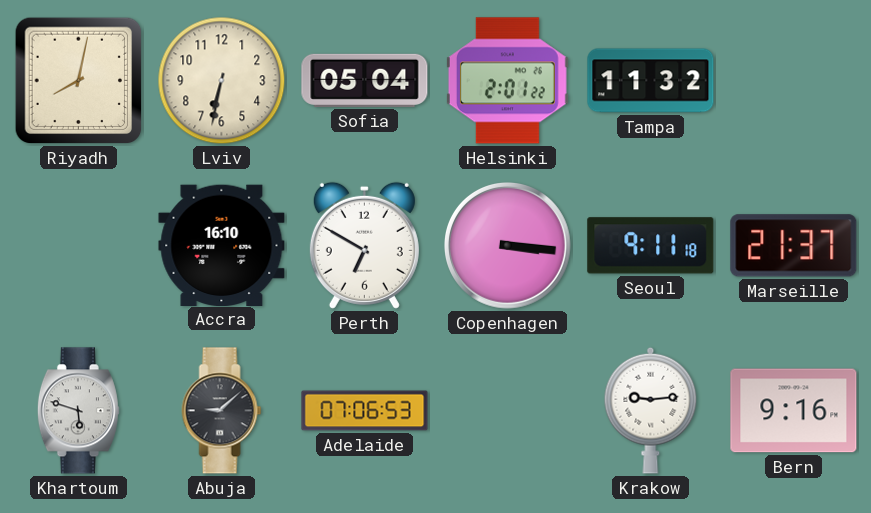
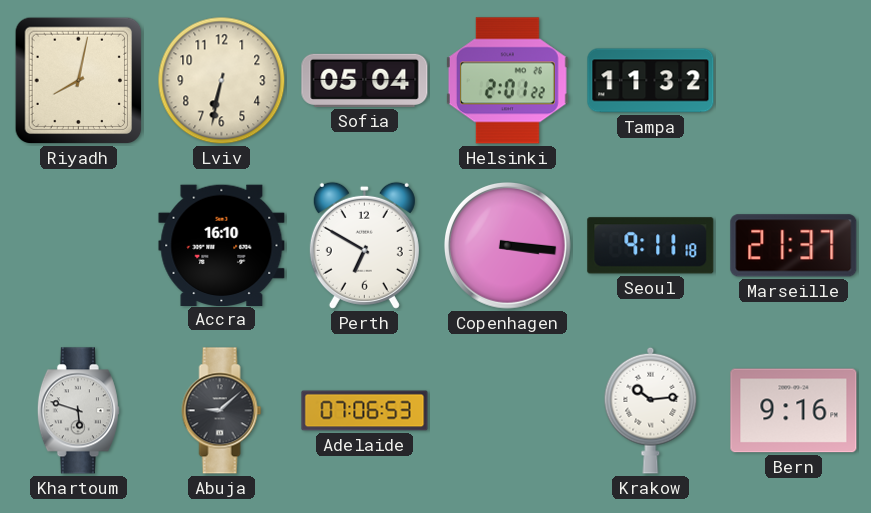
Krakow: 9:14 -> 10:14 (651, 410)
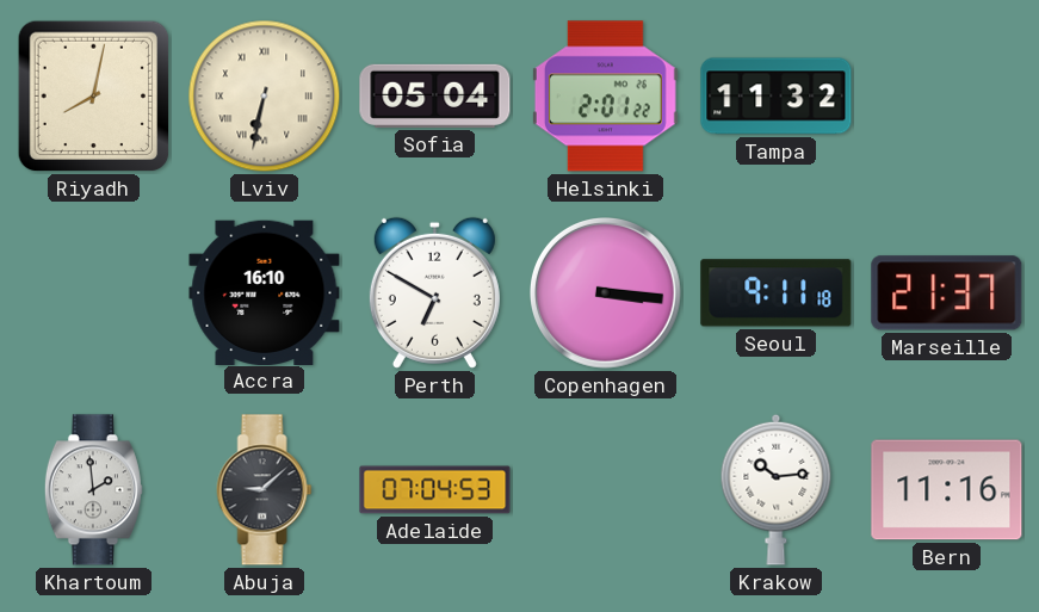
Lviv numerals: Arabic -> Roman (265, 97)
Khartoum: 5:48 -> 1:59 (93, 490)
Adelaide: 07:06 -> 07:04 (435, 490)
Bern: 9:16 -> 11:16 (947, 490)
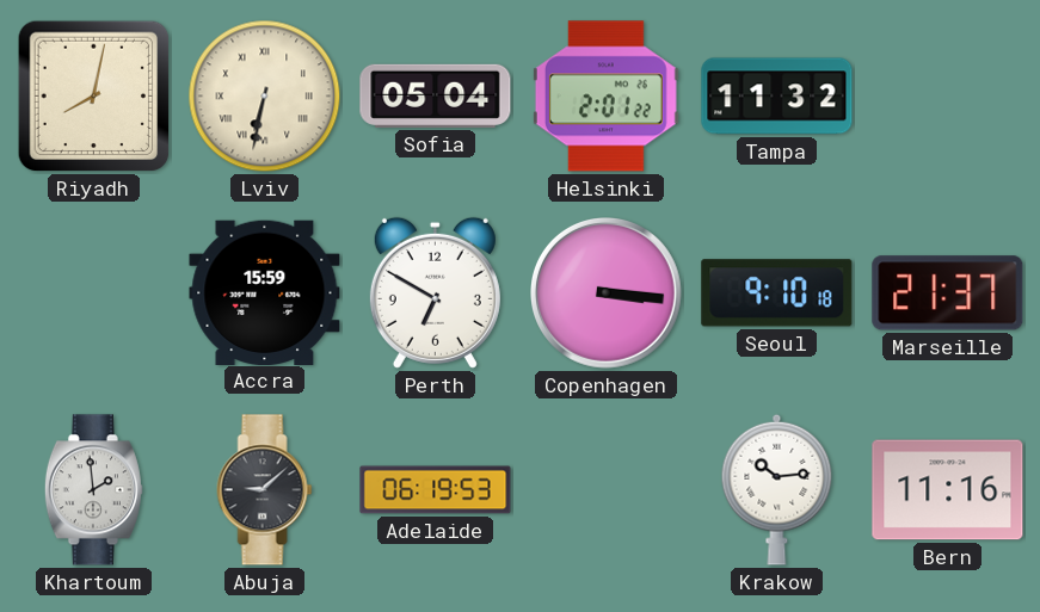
Accra: 16:10 -> 15:59 (265, 292)
Seoul: 9:11 -> 9:10 (777, 293)
Adelaide: 07:04 -> 06:19 (436, 490)
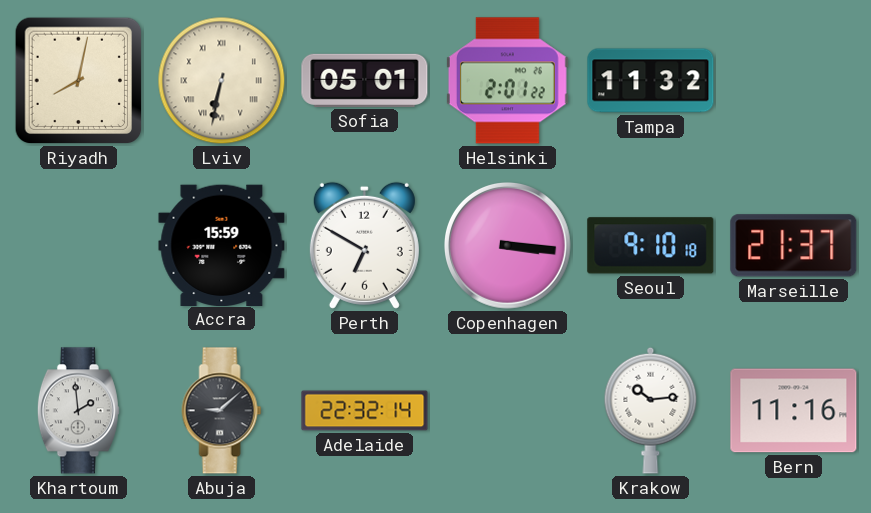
Sofia: 05:04 -> 05:01 (365, 80)
Adelaide: 06:19 -> 22:32 (365, 411)
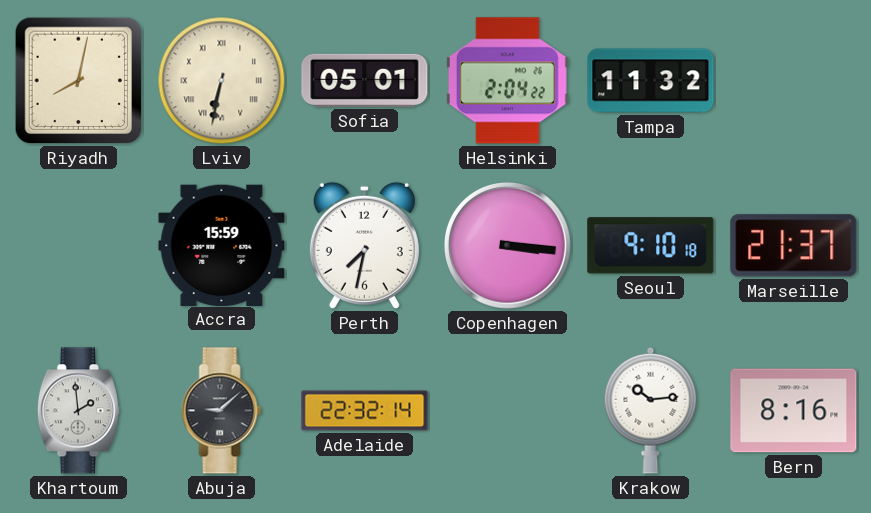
Helsinki: 2:01 -> 2:04 (507, 81)
Perth: 6:50 -> 7:32 (364, 245)
Bern: 11:16 -> 8:16 (794, 411)
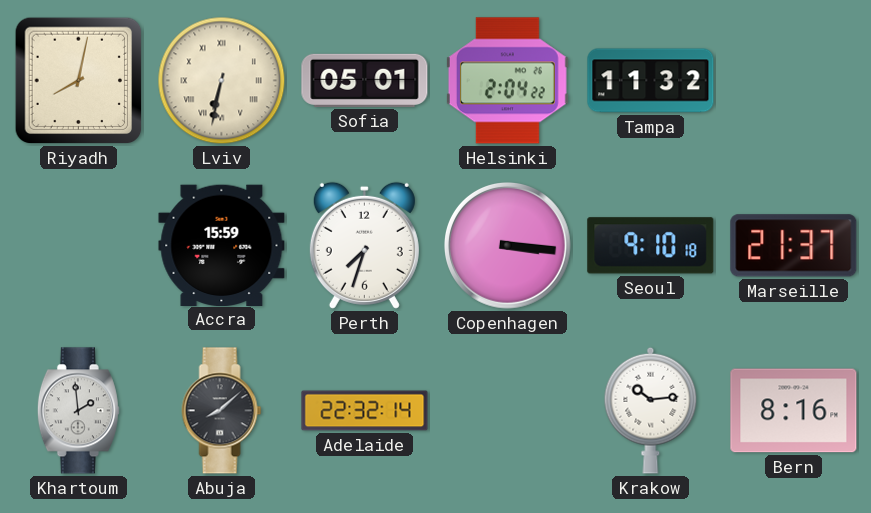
Perth: 7:32 -> 7:33 (364, 245)
Abuja: 9:08 -> 8:08 (222, 411)
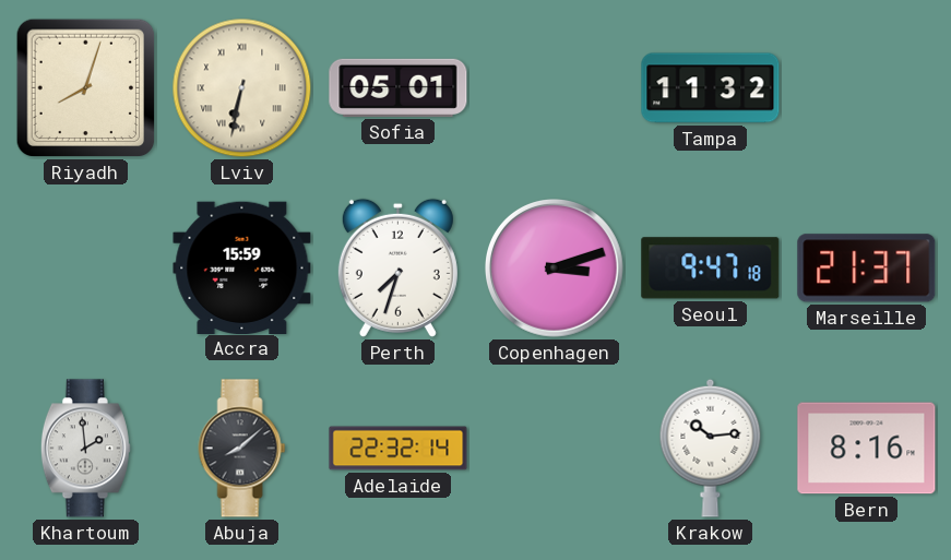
Riyadh: 8:02 -> 8:03 (86, 88)
Helsinki: 2:04 -> none (507, 81)
Copenhagen: 3:16 -> 3:12 (555, 269)
Seoul: 9:10 -> 9:47 (711, 269)
